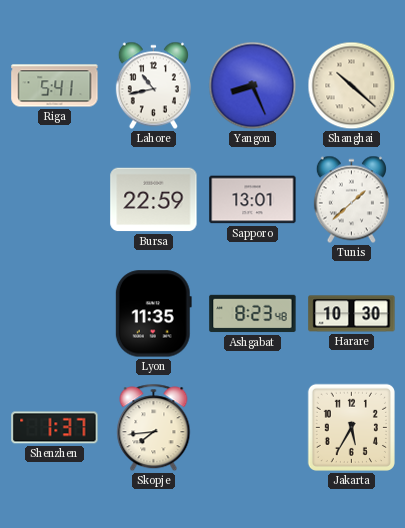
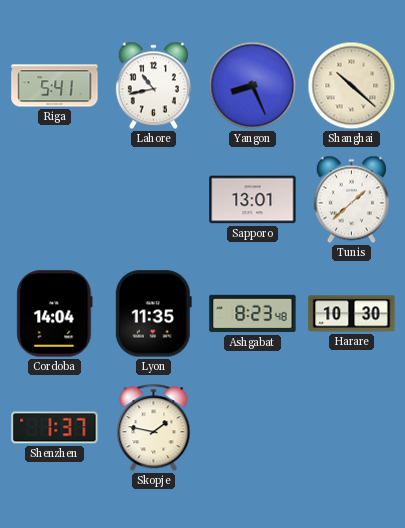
Bursa: 22:59 -> none (154, 200)
Cordoba: none -> 14:04 (55, 314)
Skopje: 7:44 -> 1:47 (154, 428)
Jakarta: 5:35 -> none (351, 427)
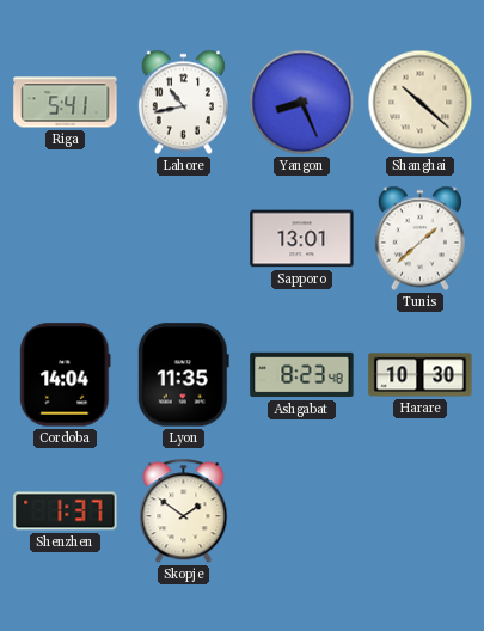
Skopje: 1:47 -> 1:51 (184, 511)
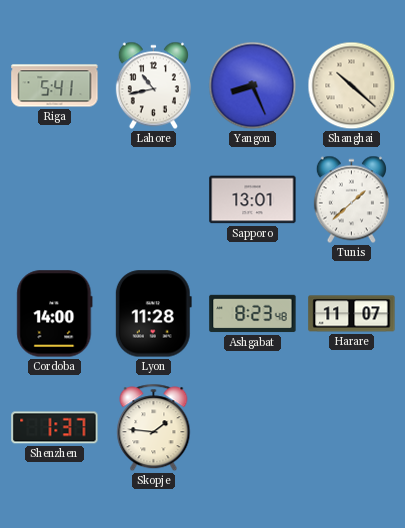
Cordoba: 14:04 -> 14:00 (55, 314)
Lyon: 11:35 -> 11:28 (153, 314)
Harare: 10:30 -> 11:07 (352, 314)
Skopje: 1:51 -> 1:46 (154, 428)
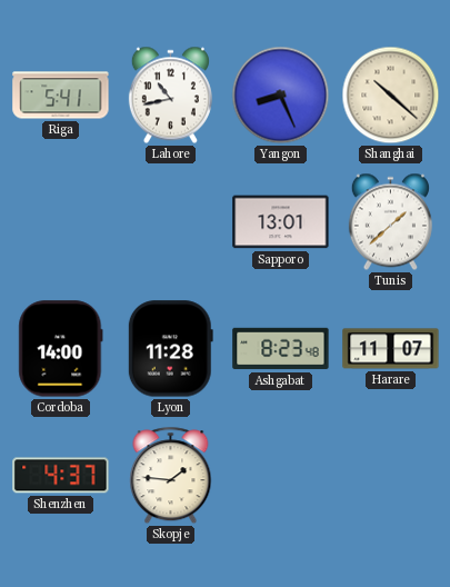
Shenzhen: 1:37 -> 4:37 (61, 476)
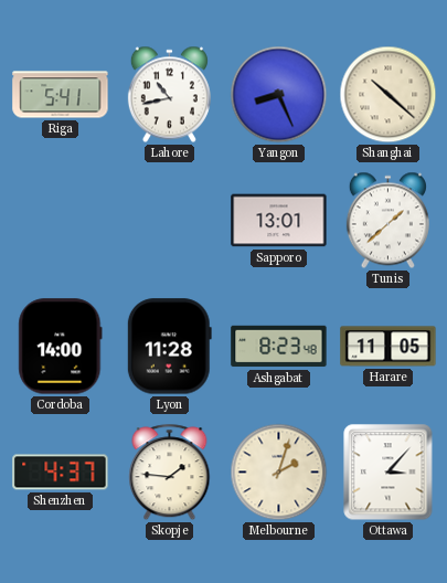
Harare: 11:07 -> 11:05 (389, 347)
Melbourne: none -> 2:03 (279, 473)
Ottawa: none -> 3:07 (389, 473)
